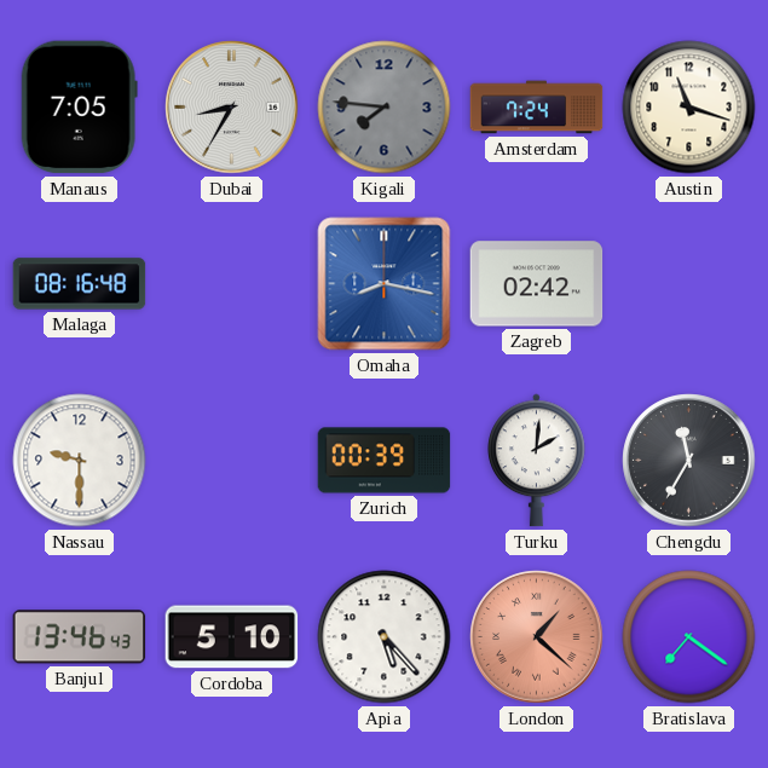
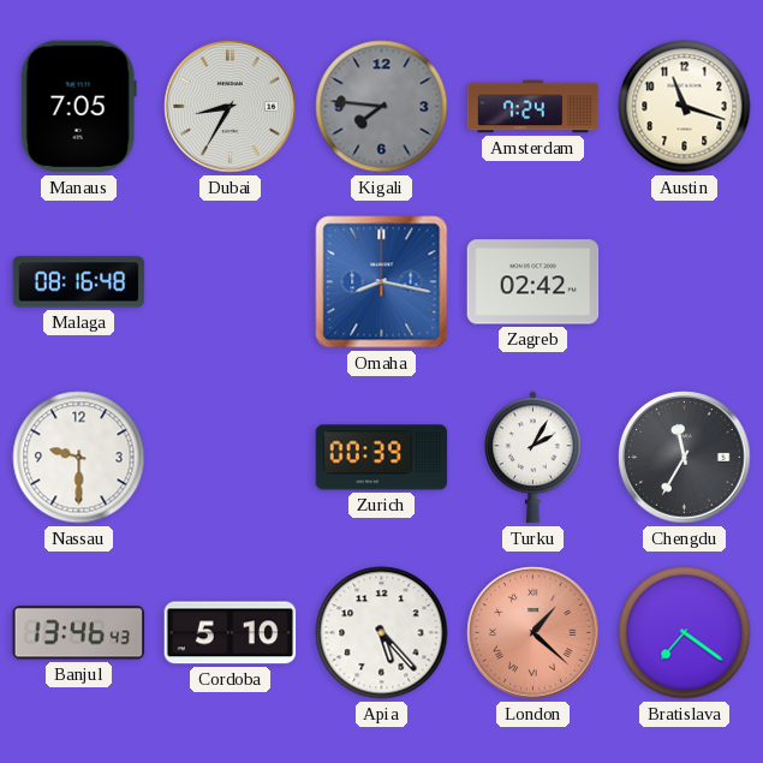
Turku: 2:01 -> 2:05 (533, 458)
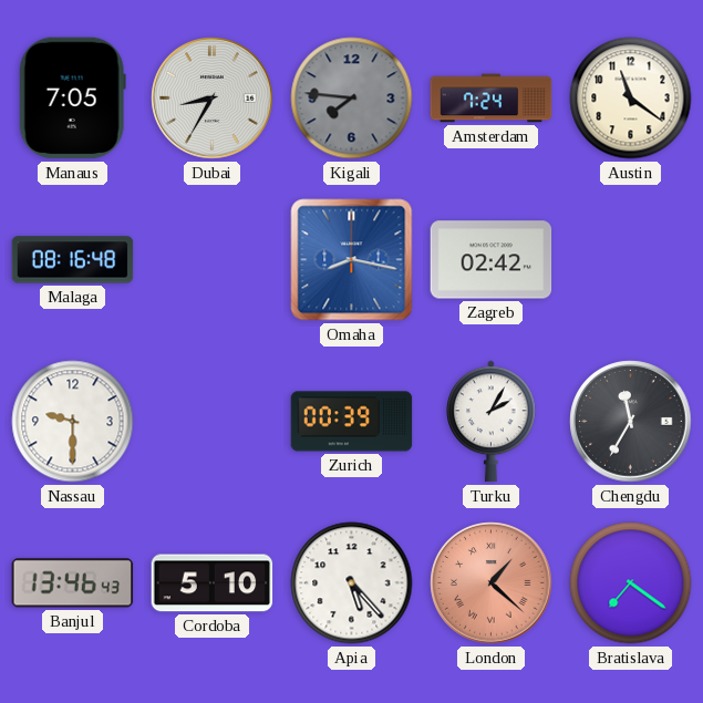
Austin: 11:18 -> 11:21 (631, 99)
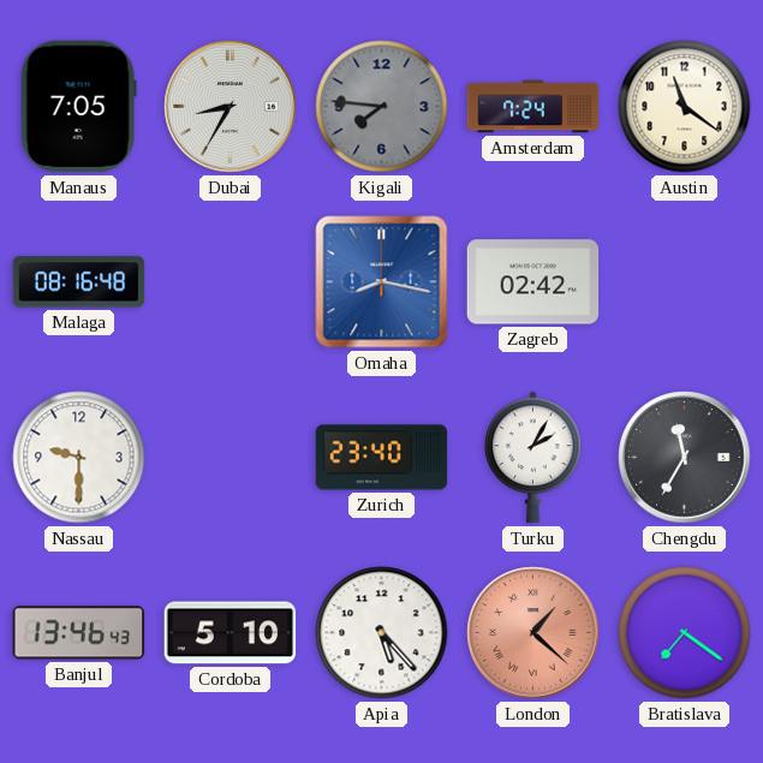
Zurich: 00:39 -> 23:40 (382, 458)
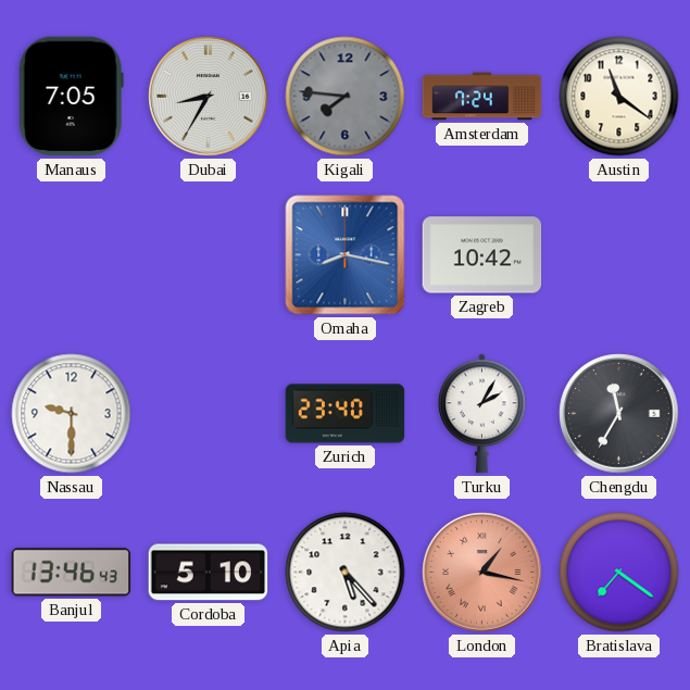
Malaga: 08:16 -> none (79, 282)
Zagreb: 02:42 -> 10:42 (482, 255)
London: 1:22 -> 1:17 (482, 573)
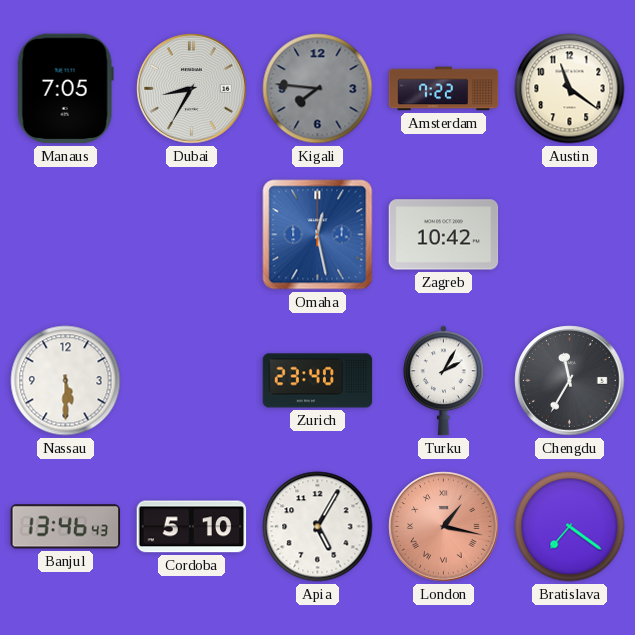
Amsterdam: 7:24 -> 7:22 (444, 89)
Omaha: 8:17 -> 12:28 (318, 235)
Nassau: 9:30 -> 5:30 (66, 381)
Apia: 5:23 -> 5:05 (318, 527)
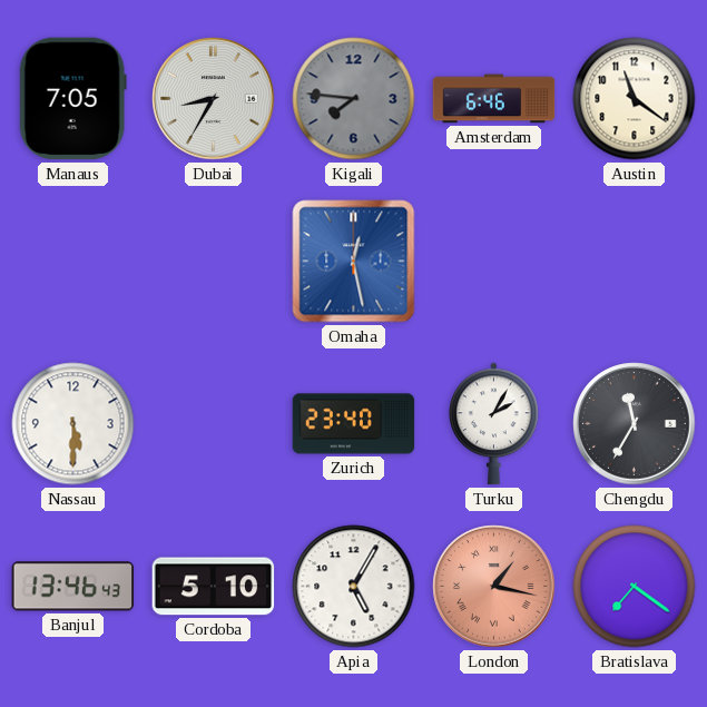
Amsterdam: 7:22 -> 6:46 (494, 99)
Zagreb: 10:42 -> none (444, 235)
